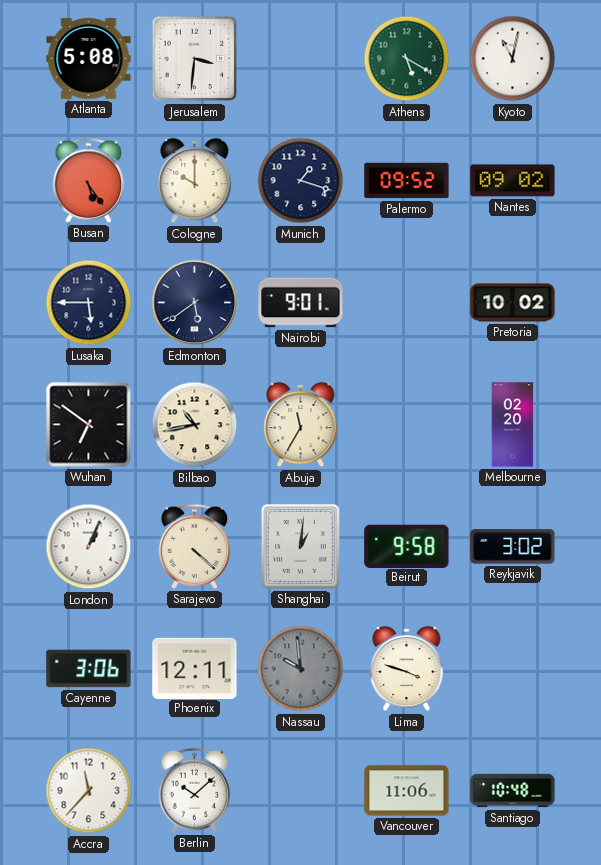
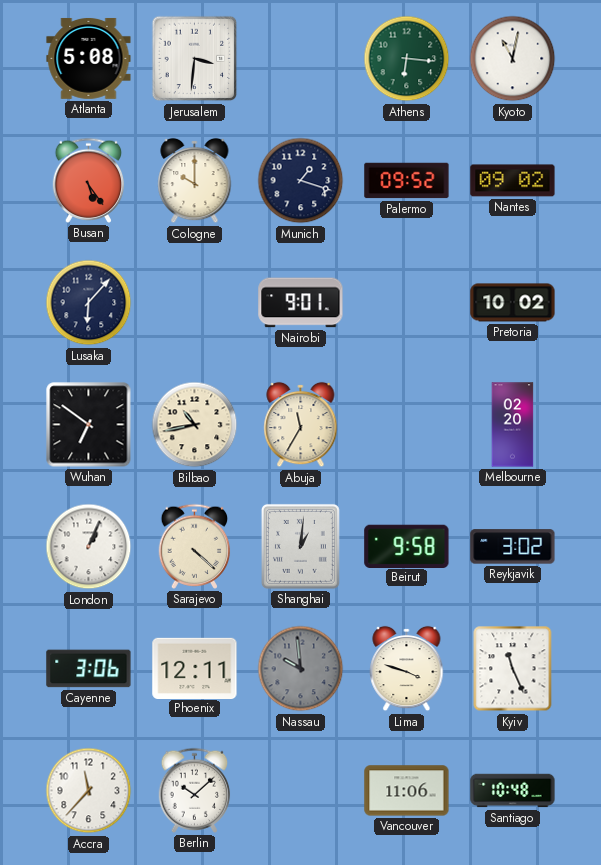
Athens: 5:20 -> 6:16 (407, 59)
Lusaka: 5:45 -> 6:07 (89, 303)
Edmonton: 5:39 -> none (195, 303)
Kyiv: none -> 11:26 (513, 669)
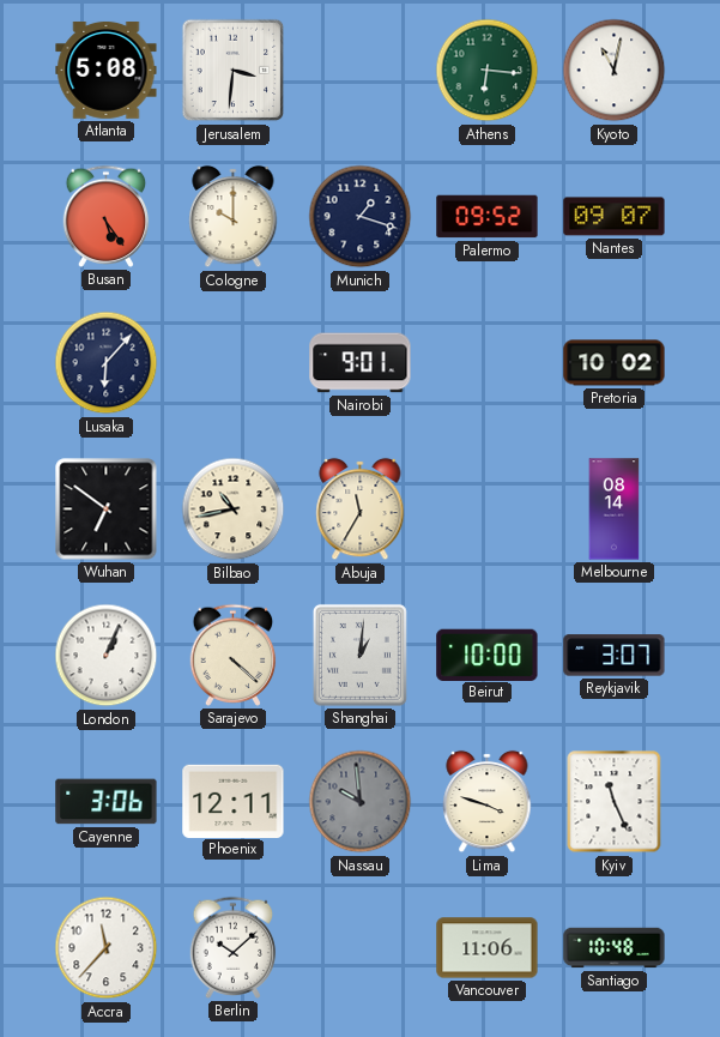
Nantes: 09:02 -> 09:07 (615, 217)
Melbourne: 02:20 -> 08:14 (615, 510)
Beirut: 9:58 -> 10:00 (488, 655)
Reykjavik: 3:02 -> 3:07 (615, 656)
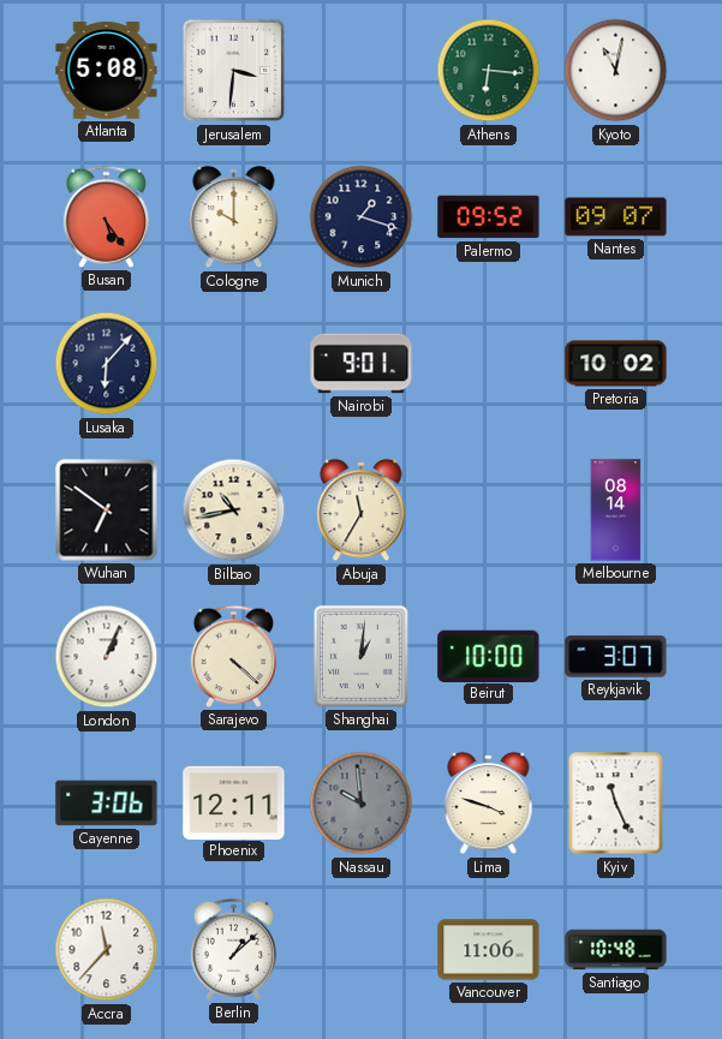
Berlin: 10:08 -> 1:08 (234, 949)
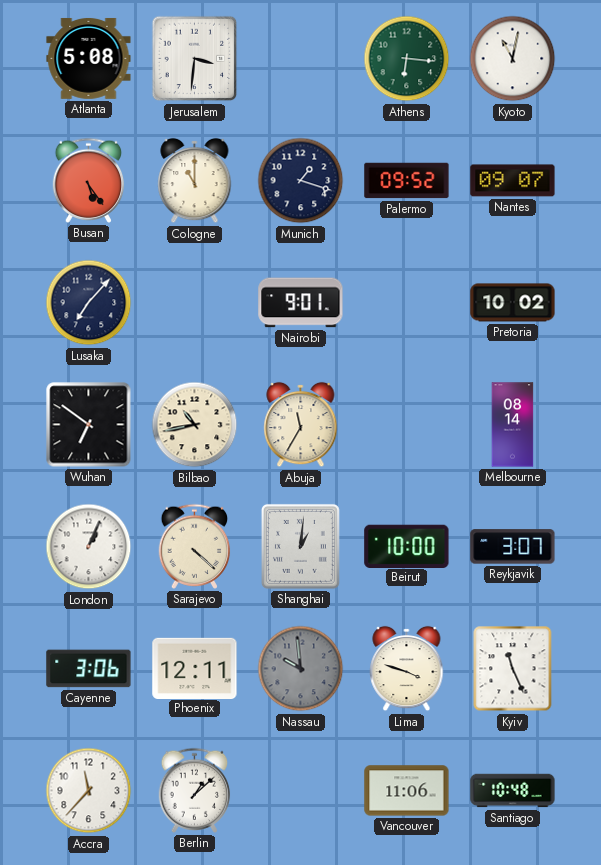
Cologne: 10:00 -> 11:00 (195, 181)
Lusaka: 6:07 -> 7:07 (89, 303)
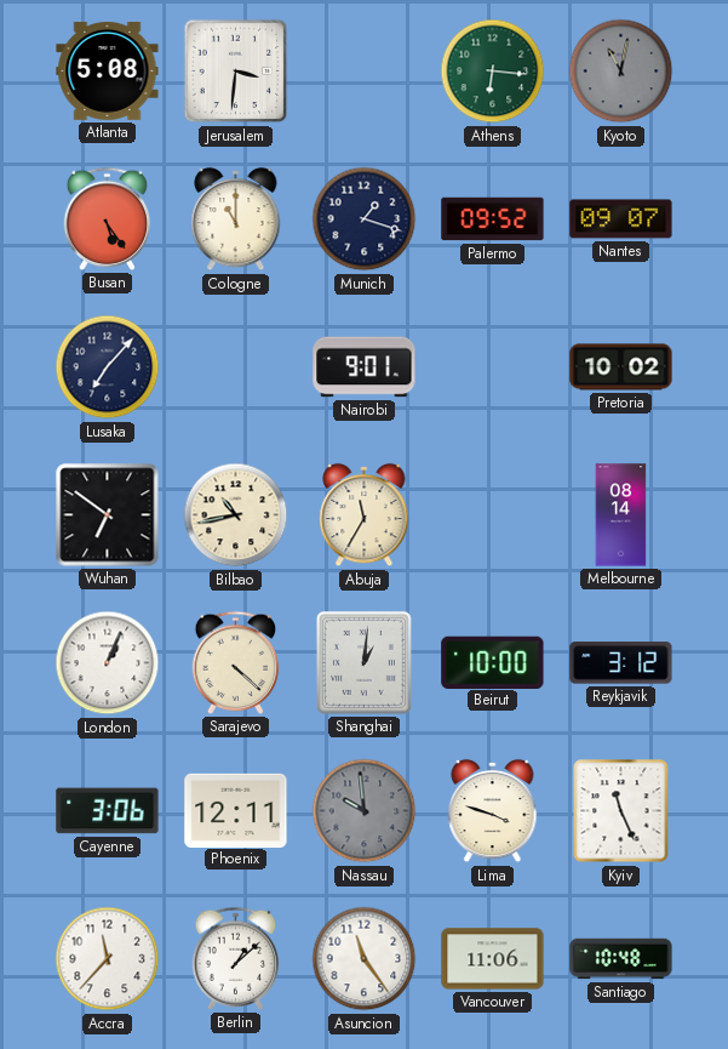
Kyoto dial: white -> grey (621, 72)
Reykjavik: 3:07 -> 3:12 (621, 663)
Asuncion: none -> 11:24 (365, 959)
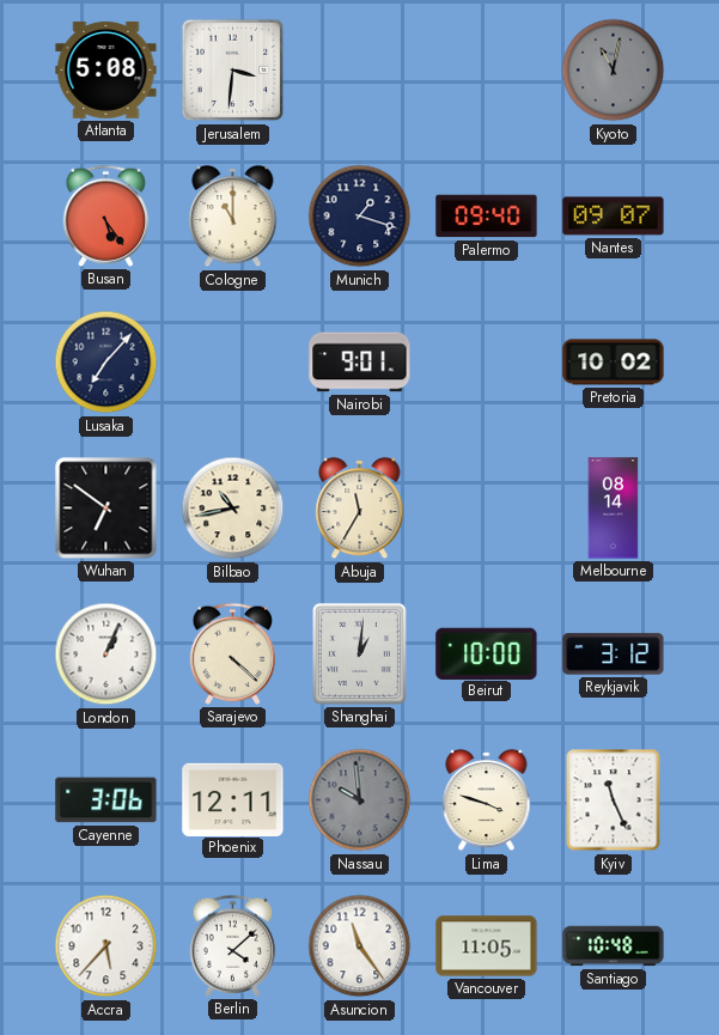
Athens: 6:16 -> none (493, 72)
Palermo: 09:52 -> 09:40 (487, 217)
Accra: 11:37 -> 5:37 (106, 946)
Berlin: 1:08 -> 4:08 (233, 945)
Vancouver: 11:06 -> 11:05 (487, 946)
